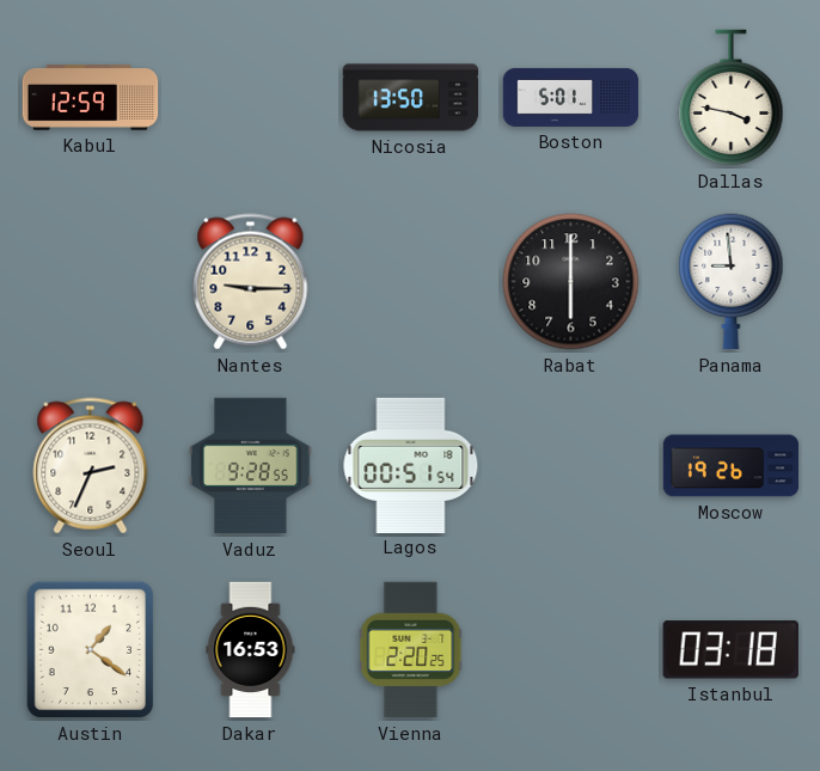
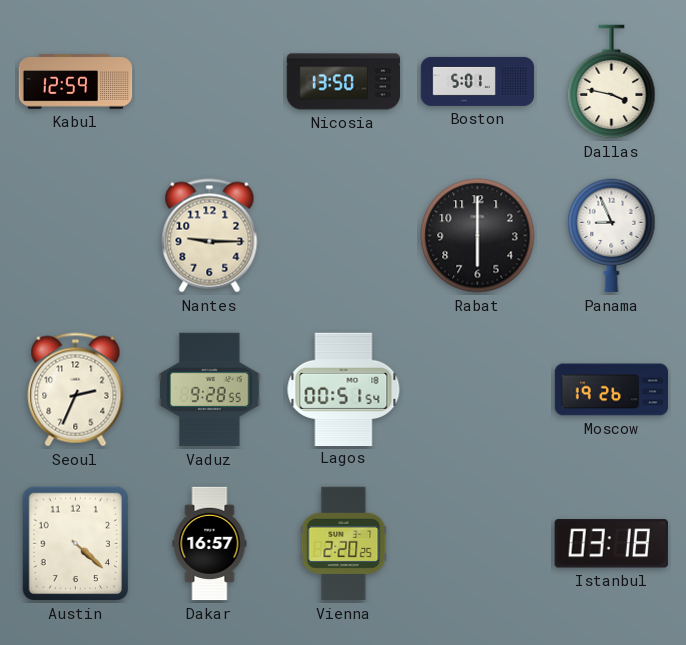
Panama: 8:59 -> 8:56 (612, 236)
Austin: 1:21 -> 4:22 (76, 544)
Dakar: 16:53 -> 16:57 (210, 544)
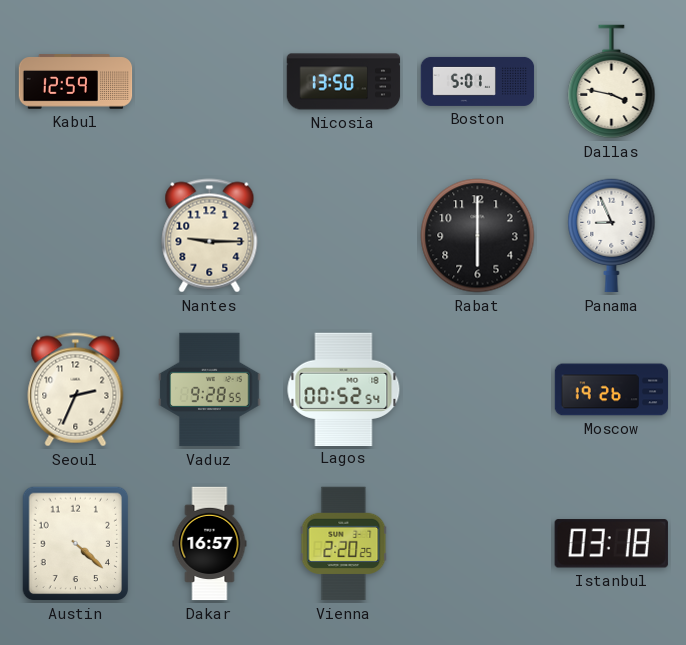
Lagos: 00:51 -> 00:52 (344, 389)
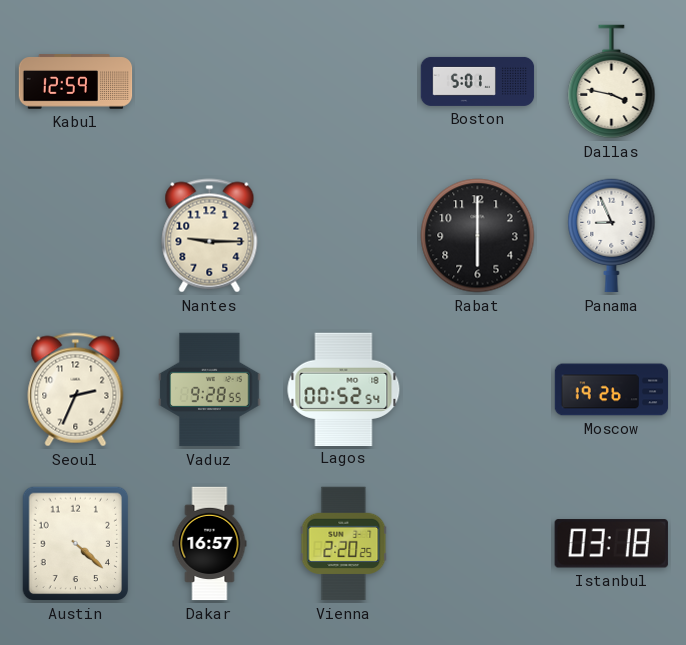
Nicosia: 13:50 -> none (344, 82)
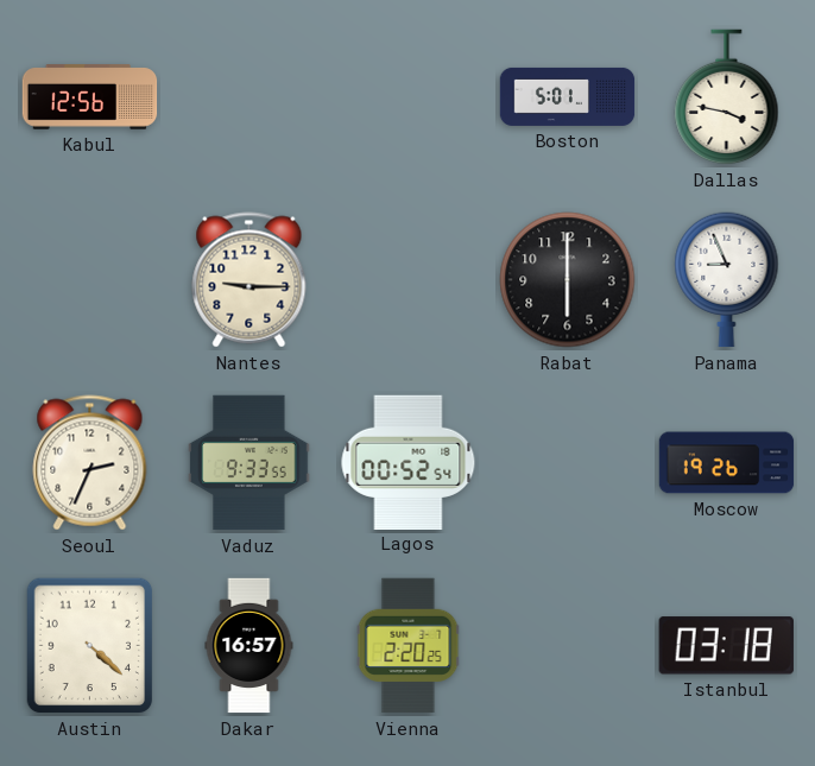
Kabul: 12:59 -> 12:56 (90, 97)
Vaduz: 9:28 -> 9:33 (249, 463)
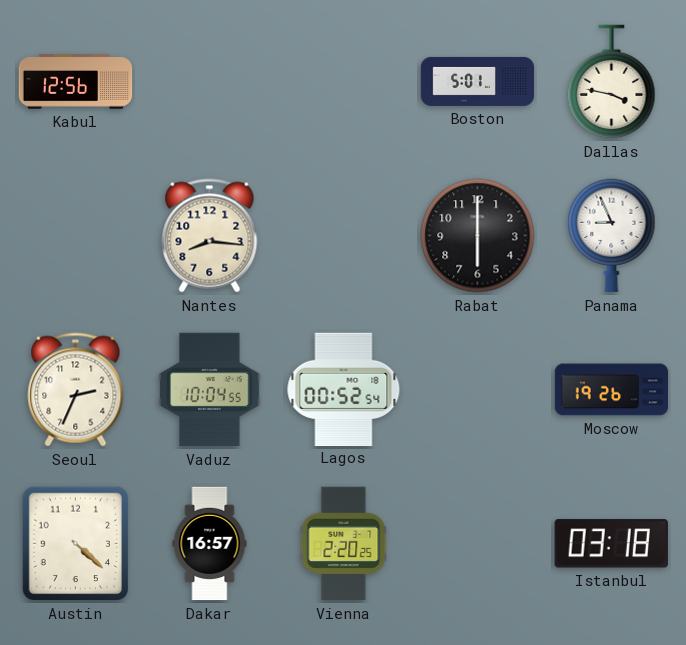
Nantes: 9:15 -> 8:16 (210, 236)
Vaduz: 9:33 -> 10:04 (210, 390)
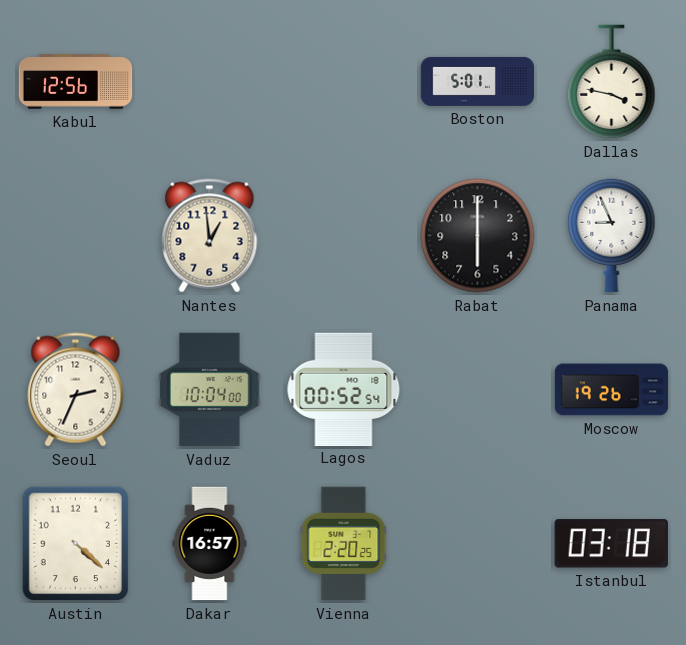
Nantes: 8:16 -> 12:59 (210, 236)
Vaduz: 10:04:55 -> 10:04:00 (210, 390)
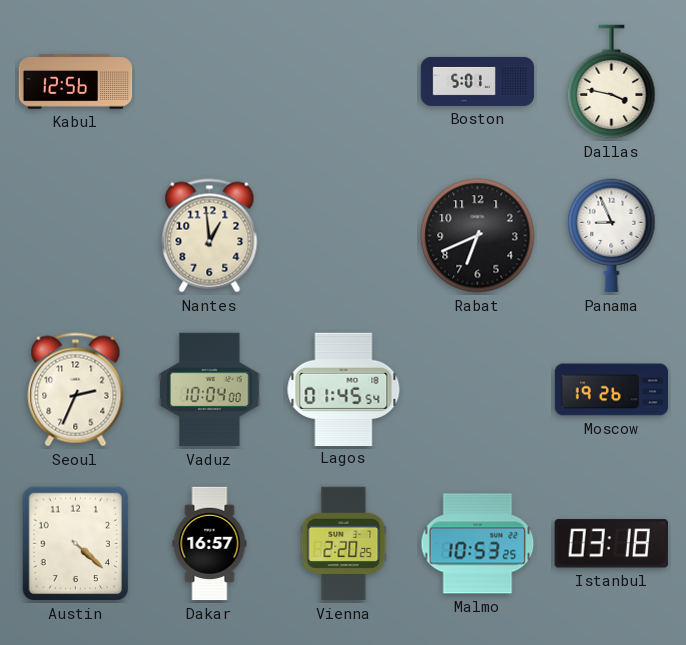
Rabat: 6:00 -> 6:41 (478, 236)
Lagos: 00:52 -> 01:45 (344, 389)
Malmo: none -> 10:53 (478, 544)
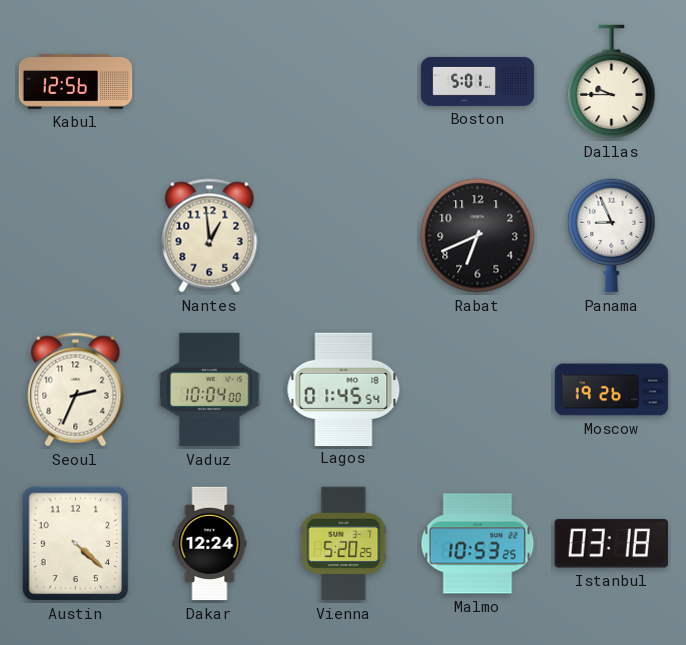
Dallas: 3:47 -> 9:45 (612, 82)
Dakar: 16:57 -> 12:24 (210, 544)
Vienna: 2:20 -> 5:20 (344, 544)
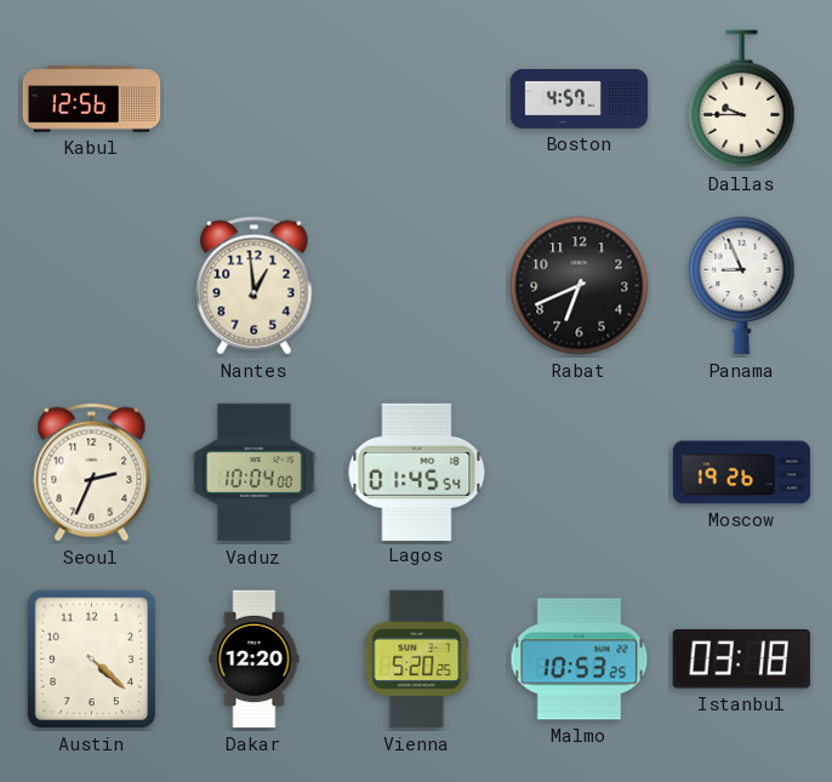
Boston: 5:01 -> 4:57 (580, 98)
Dakar: 12:24 -> 12:20 (255, 660)
